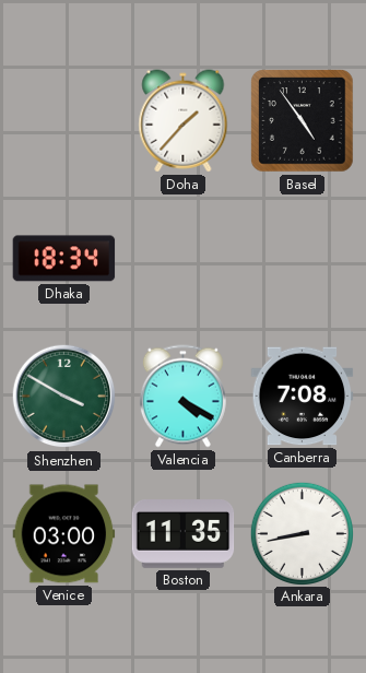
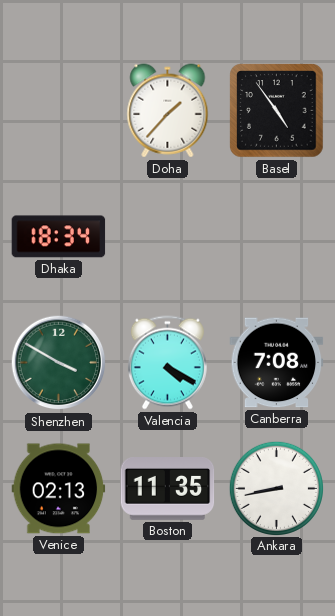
Venice: 03:00 -> 02:13 (59, 489)
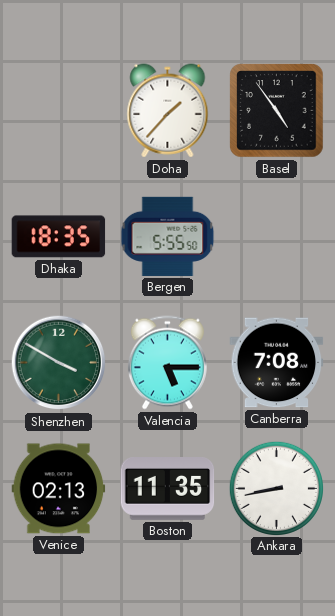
Dhaka: 18:34 -> 18:35 (59, 237)
Bergen: none -> 5:55 (168, 236)
Valencia: 4:20 -> 5:15 (167, 363)
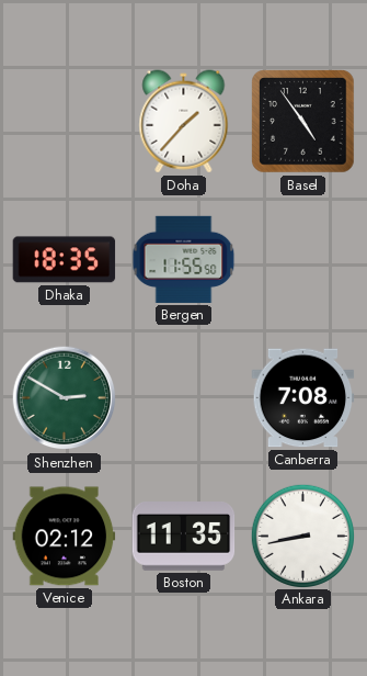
Bergen: 5:55 -> 11:55 (184, 259)
Shenzhen: 3:50 -> 2:50 (65, 398)
Valencia: 5:15 -> none (167, 363)
Venice: 02:13 -> 02:12 (65, 537)
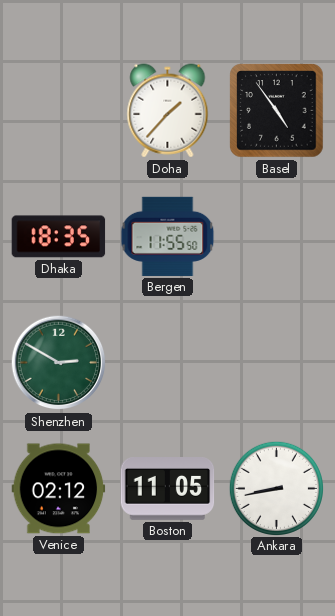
Canberra: 7:08 -> none (303, 398)
Boston: 11:35 -> 11:05 (168, 489)
